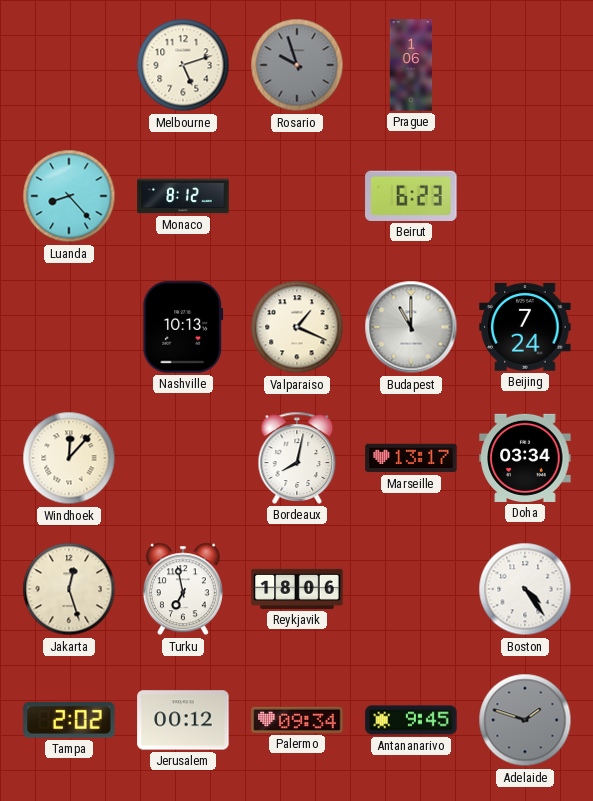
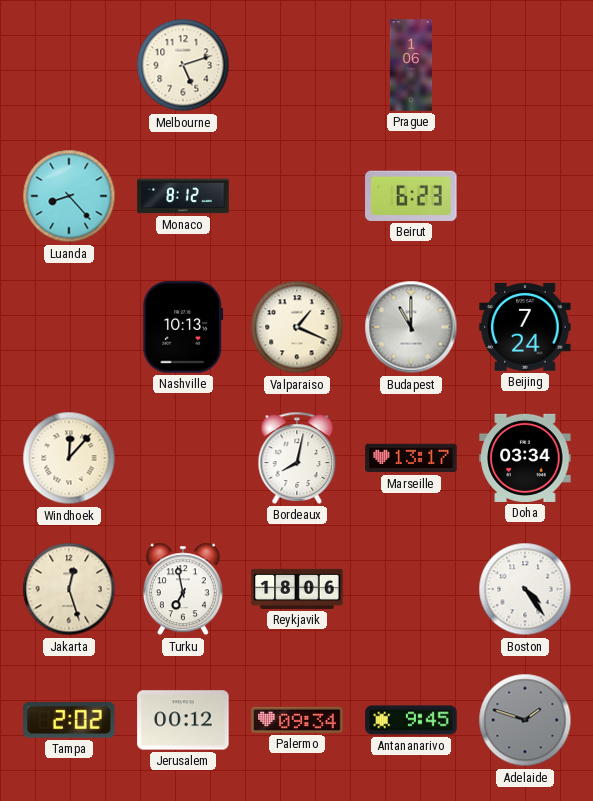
Rosario: 9:57 -> none (297, 65)
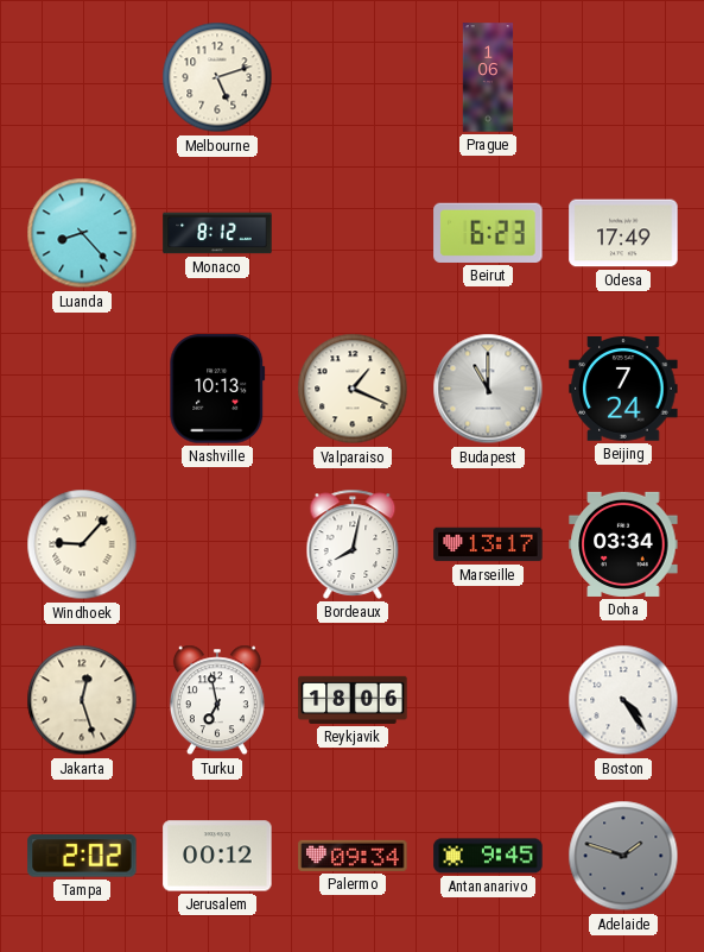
Odesa: none -> 17:49 (623, 233)
Windhoek: 12:07 -> 9:07 (82, 544)
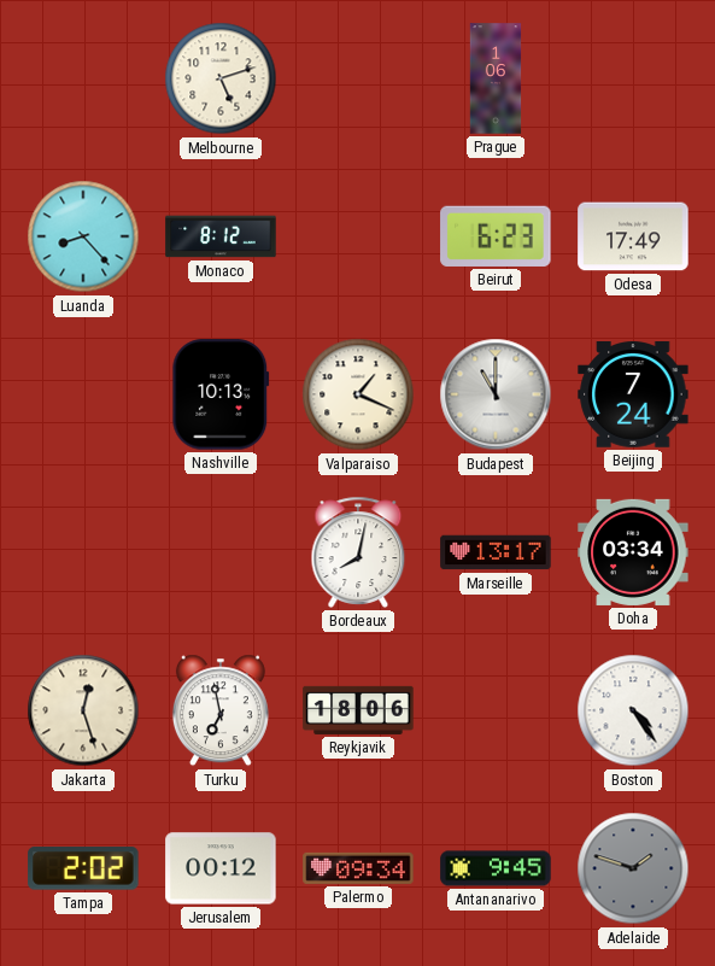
Windhoek: 9:07 -> none (82, 544)
